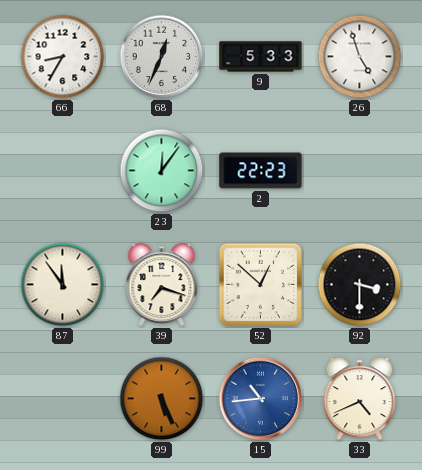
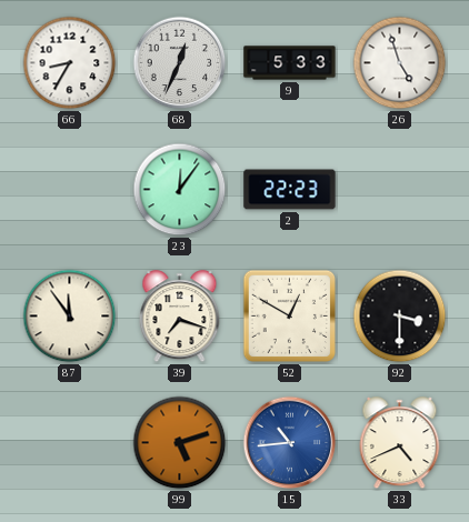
52: 12:52 -> 12:50 (290, 317)
99: 5:26 -> 5:12 (180, 443)
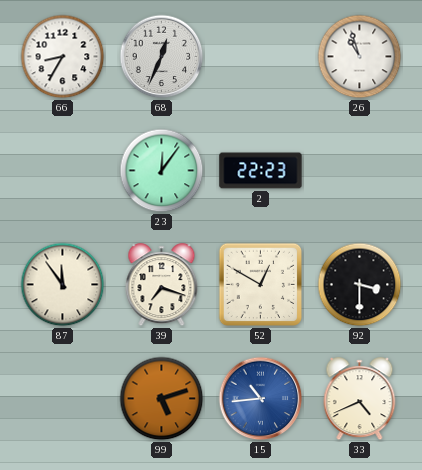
9: 5:33 -> none (290, 63)
26: 4:57 -> 10:57 (360, 57)
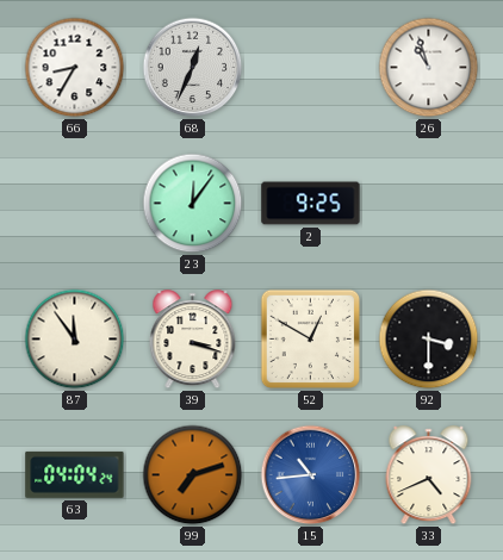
2: 22:23 -> 9:25 (311, 204)
39: 7:18 -> 3:18 (193, 340)
63: none -> 04:04 (75, 474)
99: 5:12 -> 7:12 (193, 475)
